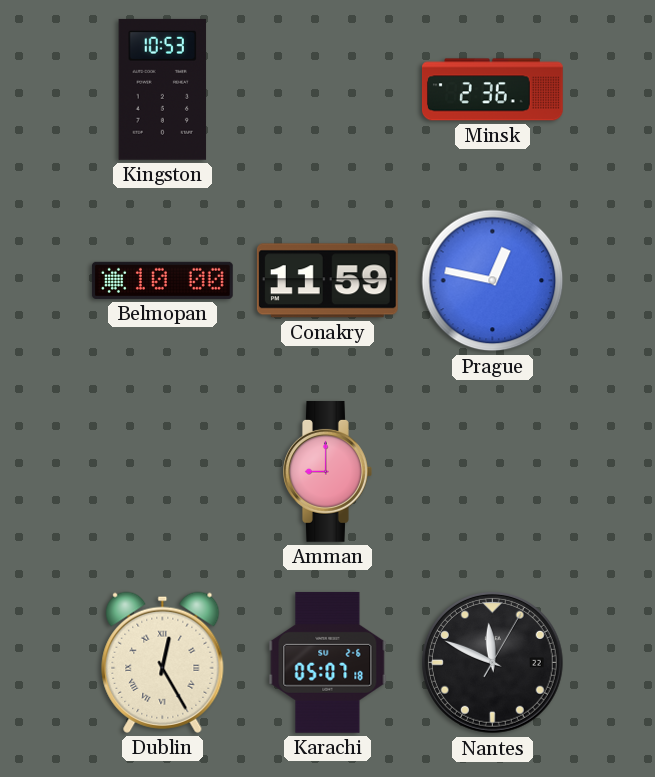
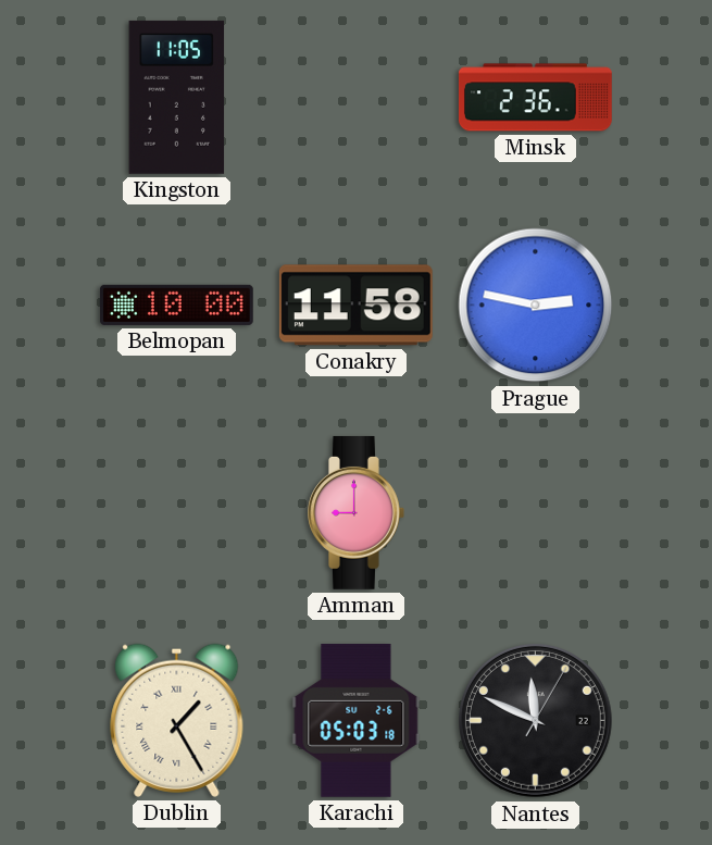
Kingston: 10:53 -> 11:05 (177, 97)
Conakry: 11:59 -> 11:58 (355, 306)
Prague: 12:47 -> 2:47 (536, 306)
Dublin: 12:25 -> 1:25 (177, 720)
Karachi: 05:07 -> 05:03 (357, 720)
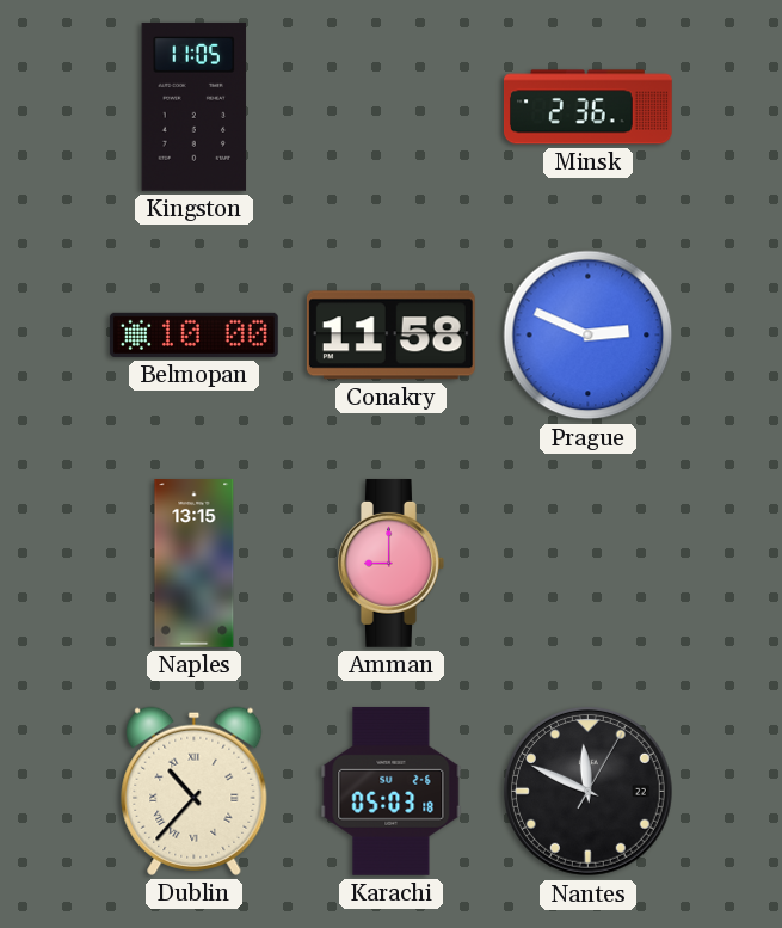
Prague: 2:47 -> 2:49 (589, 336)
Naples: none -> 13:15 (195, 564)
Dublin: 1:25 -> 10:37 (195, 791)
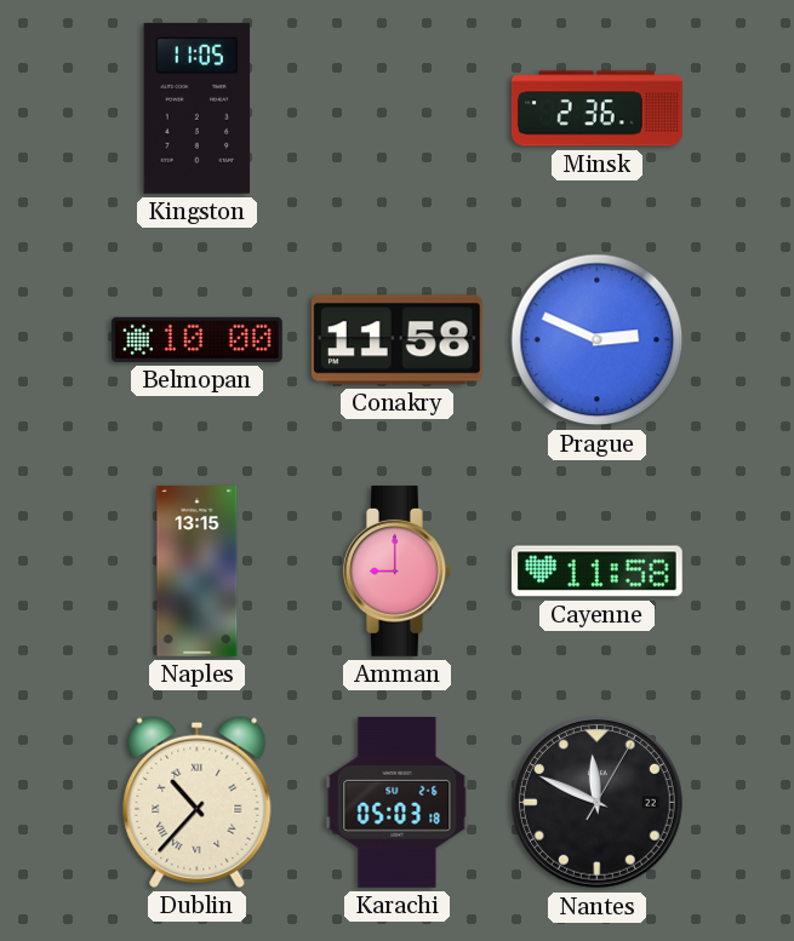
Cayenne: none -> 11:58 (596, 572)
